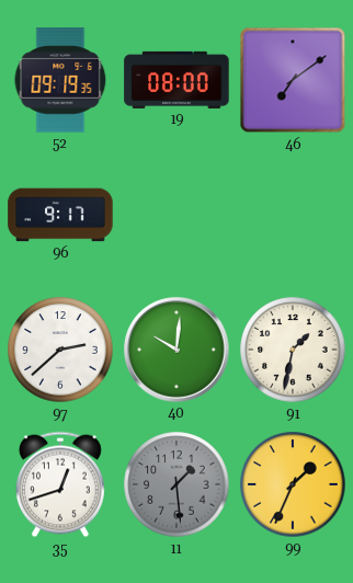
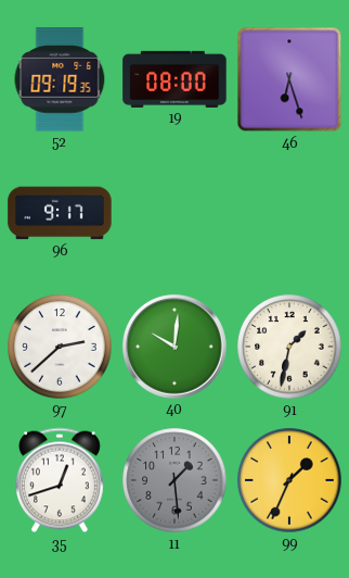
46: 7:09 -> 6:27 (289, 79)
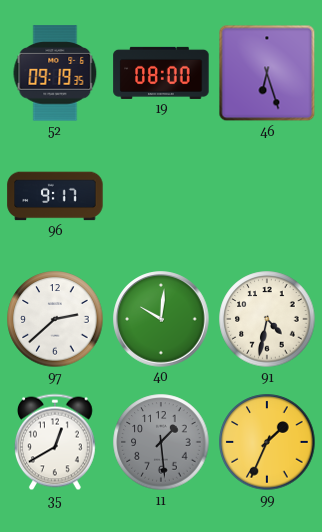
91: 1:32 -> 4:32 (267, 319)
35: 12:42 -> 12:40 (55, 442)
